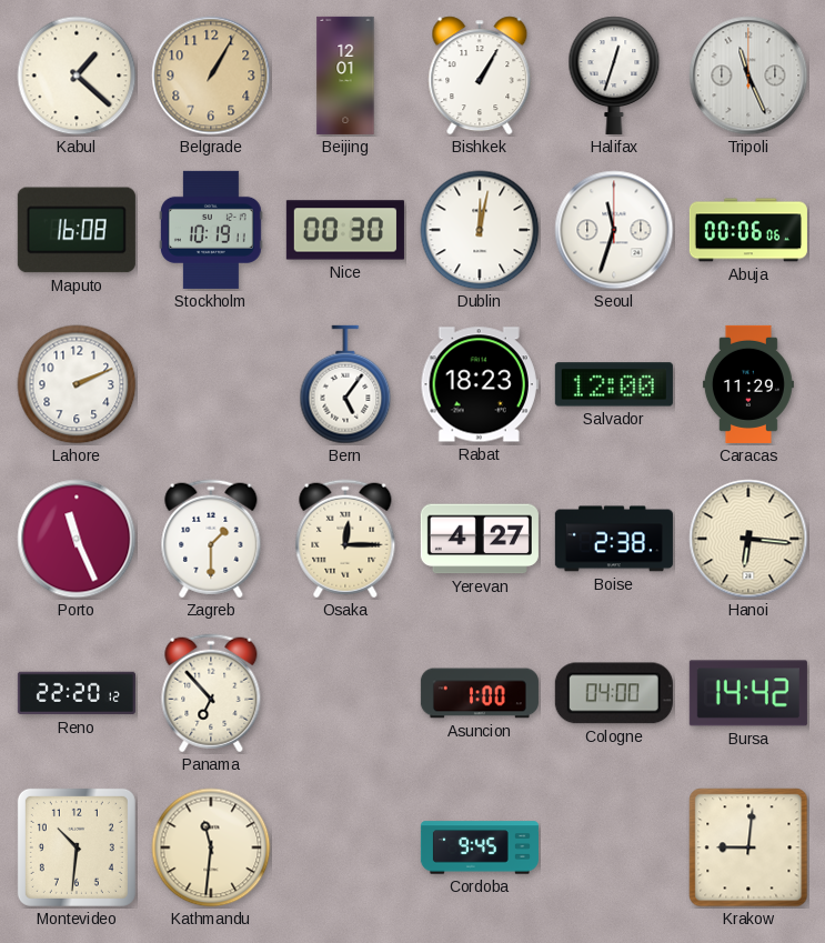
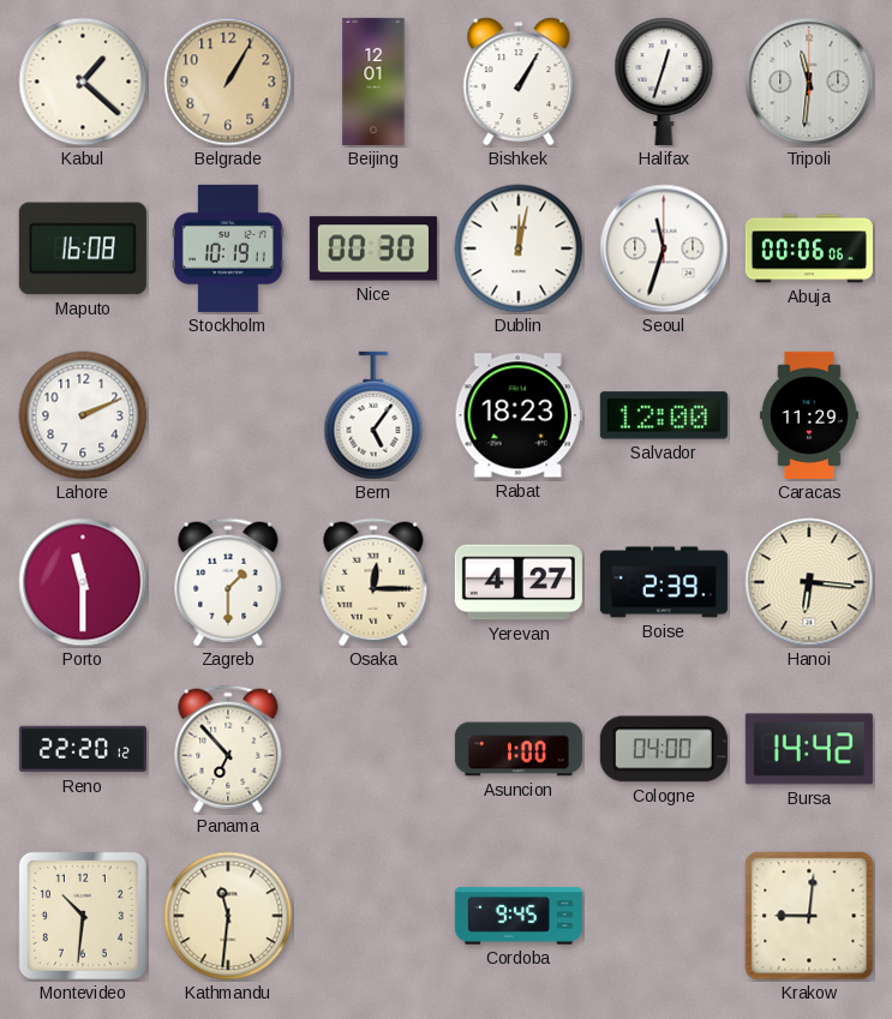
Tripoli: 11:26 -> 11:31 (809, 82)
Porto: 11:26 -> 11:30 (83, 582)
Boise: 2:38 -> 2:39 (664, 582)
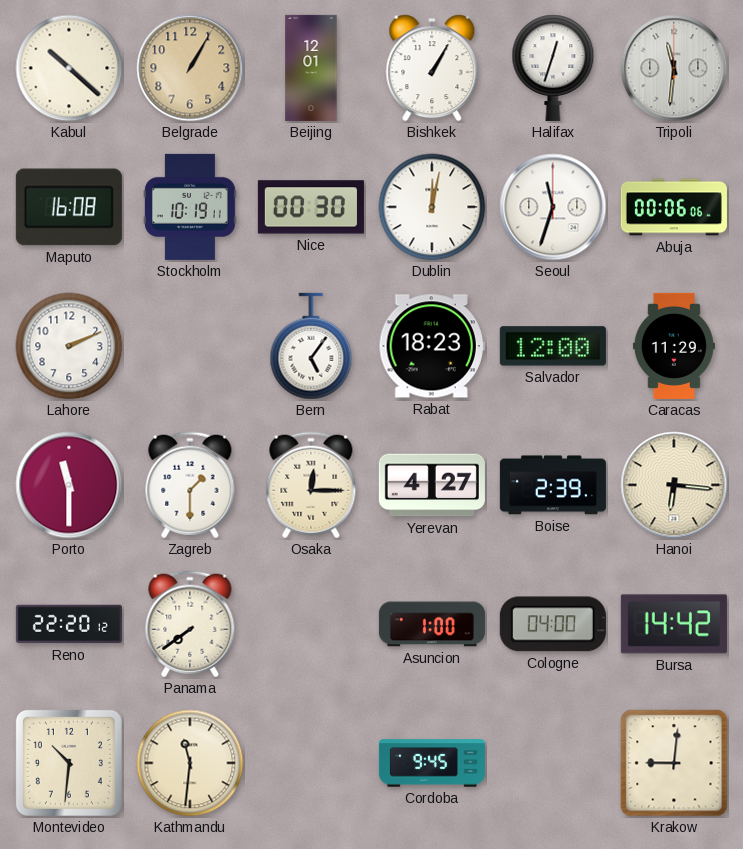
Kabul: 1:22 -> 10:22 (69, 68)
Panama: 6:53 -> 7:39 (190, 624)
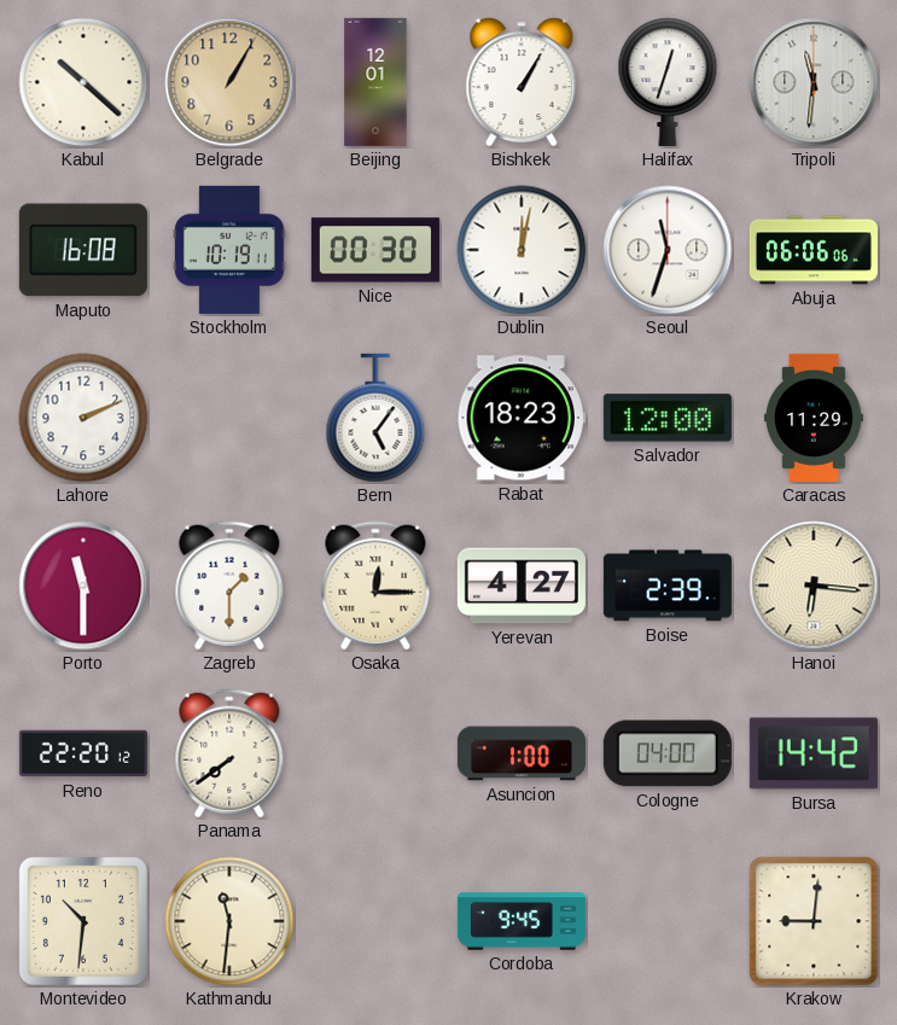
Abuja: 00:06 -> 06:06 (814, 250)
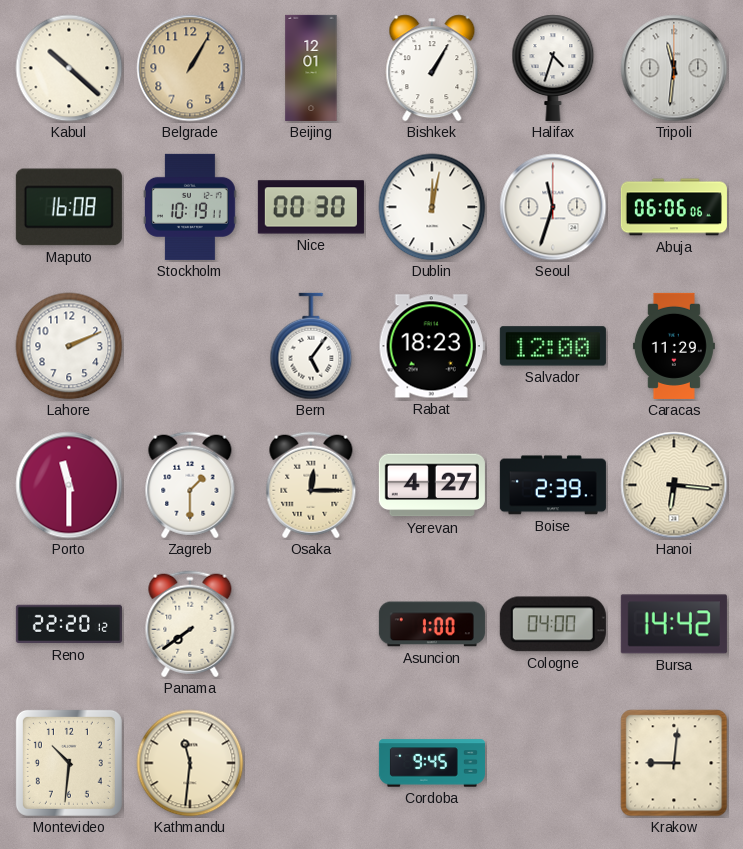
Halifax: 12:33 -> 4:33 (553, 68)
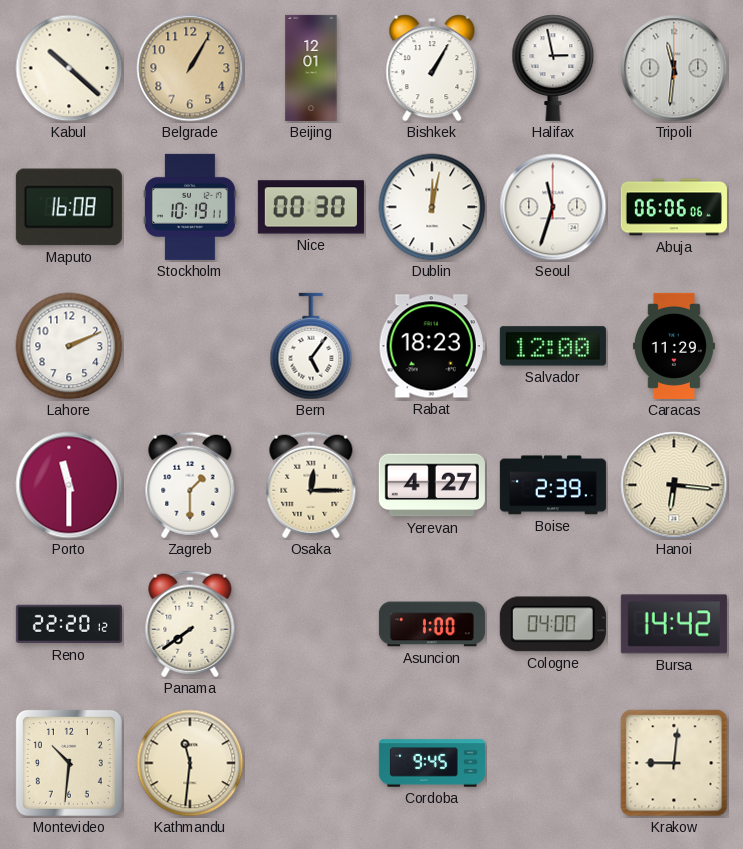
Halifax: 4:33 -> 2:58 (553, 68)
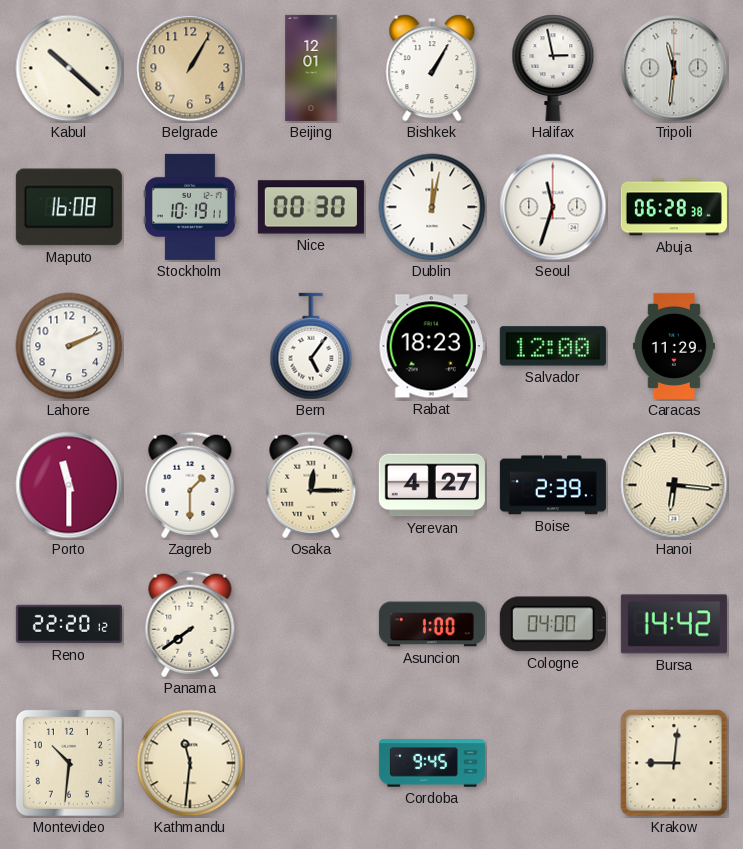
Abuja: 06:06 -> 06:28 (674, 207)
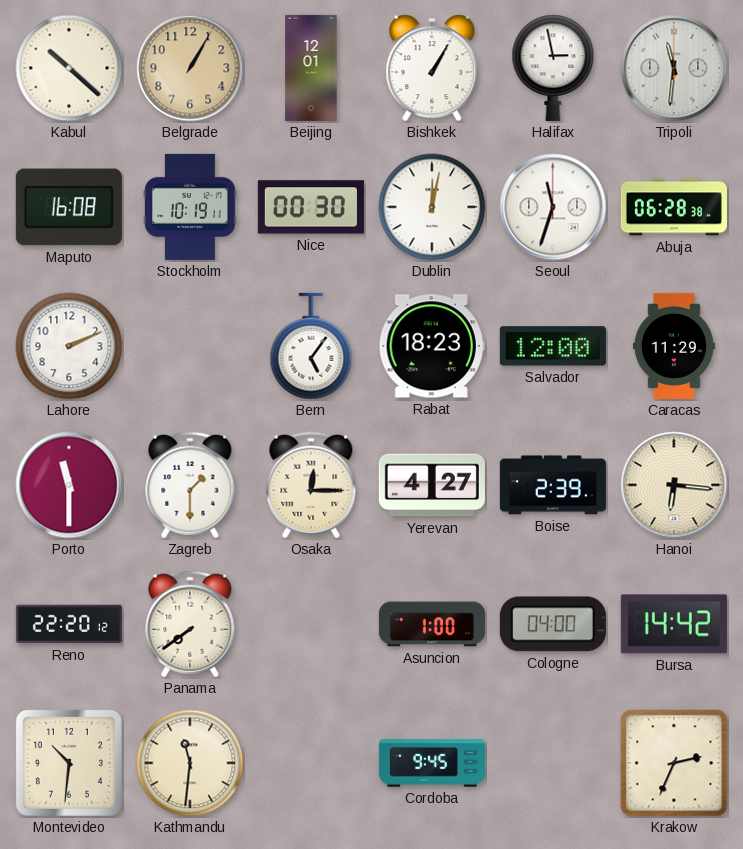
Krakow: 9:01 -> 2:34 (674, 763)
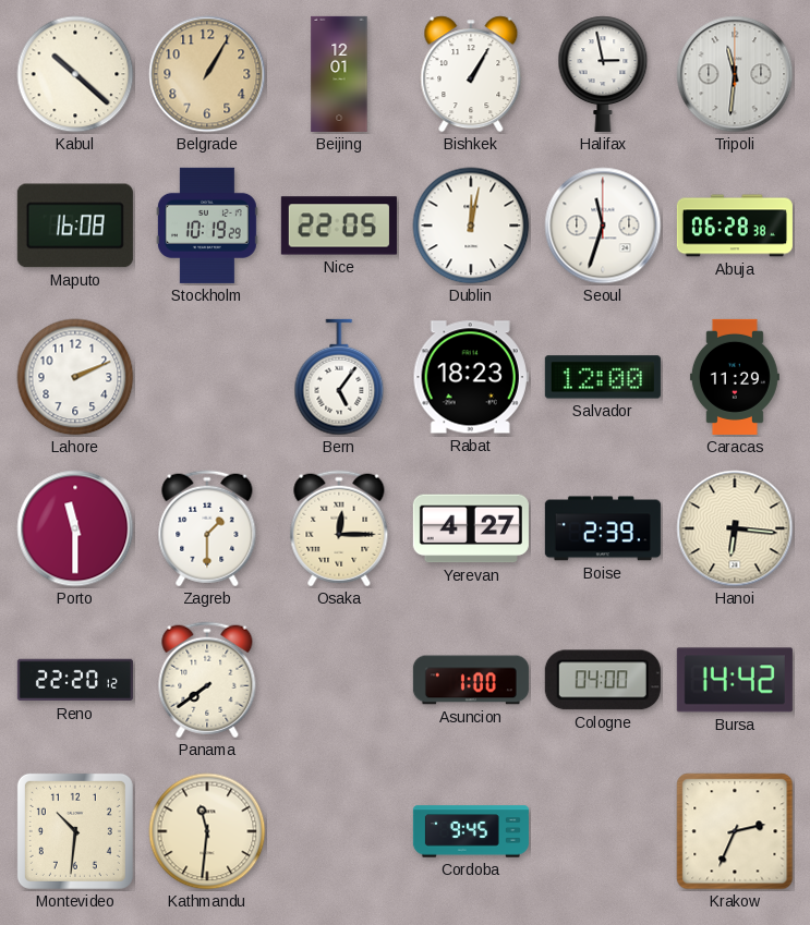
Stockholm: 10:19:11 -> 10:19:29 (207, 226)
Nice: 00:30 -> 22:05 (339, 226)
